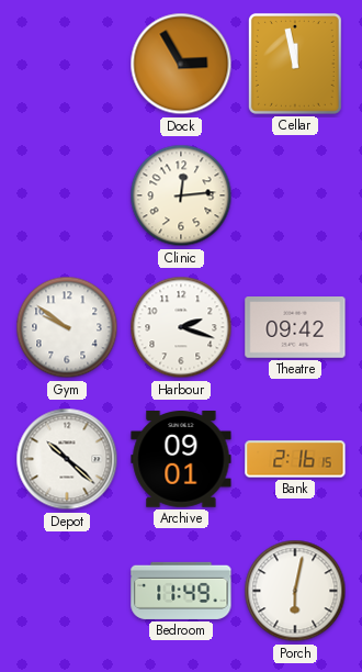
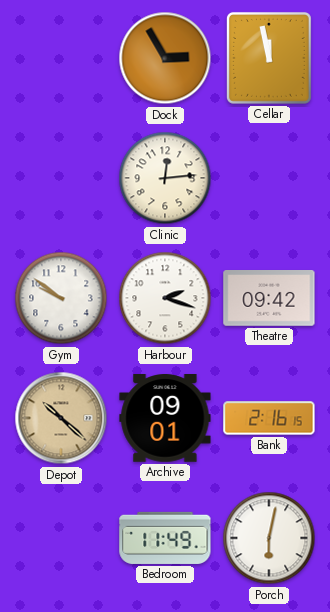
Depot dial: white -> champagne (61, 418)
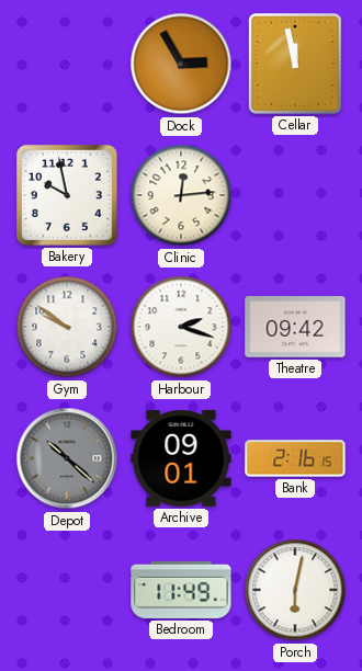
Bakery: none -> 9:58 (67, 195)
Depot dial: champagne -> grey (67, 458)
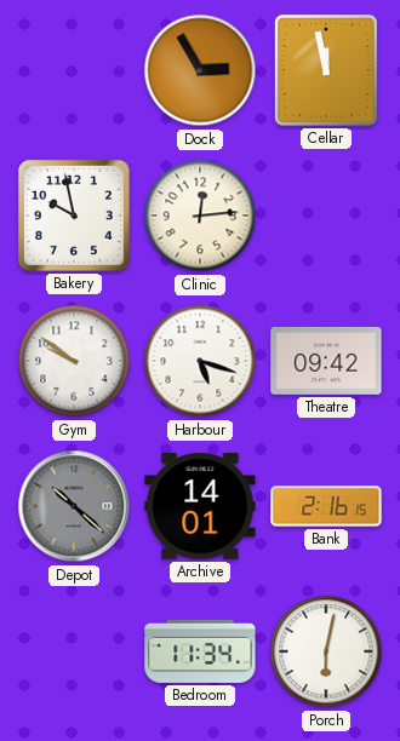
Harbour: 2:18 -> 5:18 (200, 361)
Archive: 09:01 -> 14:01 (200, 506)
Bedroom: 11:49 -> 11:34 (200, 651)
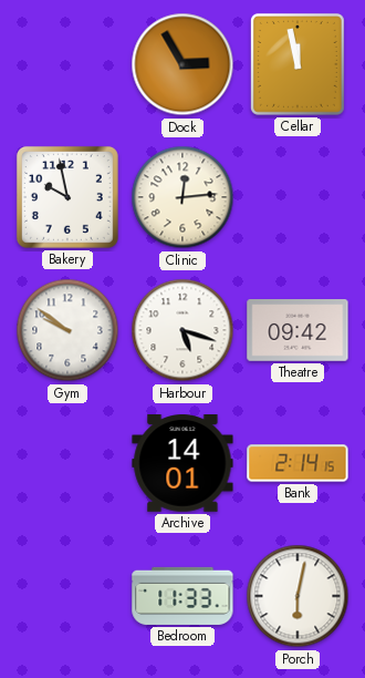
Depot: 10:22 -> none (74, 506)
Bank: 2:16 -> 2:14 (298, 463)
Bedroom: 11:34 -> 11:33 (182, 596)
